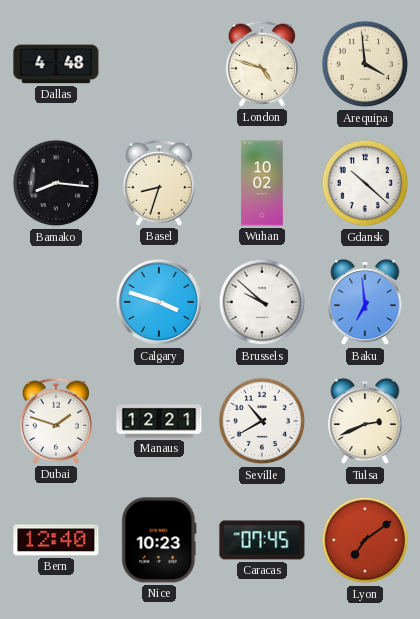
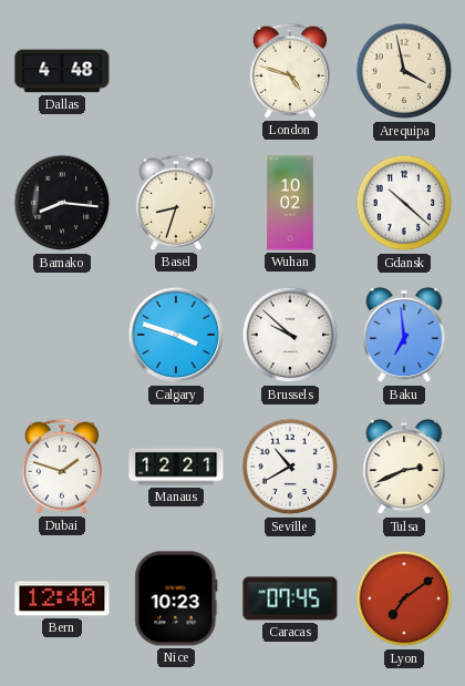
Arequipa: 3:59 -> 3:58 (404, 71)
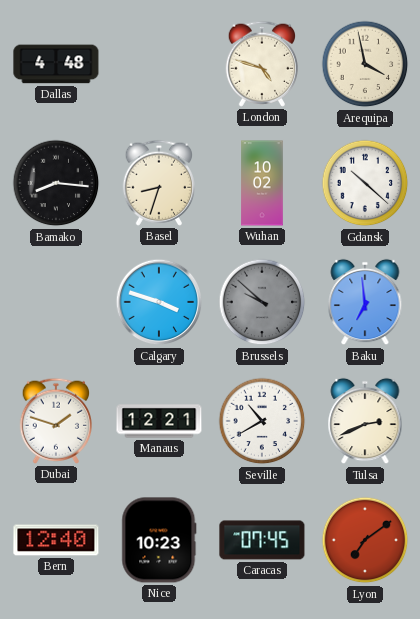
Brussels dial: white -> grey (262, 302)
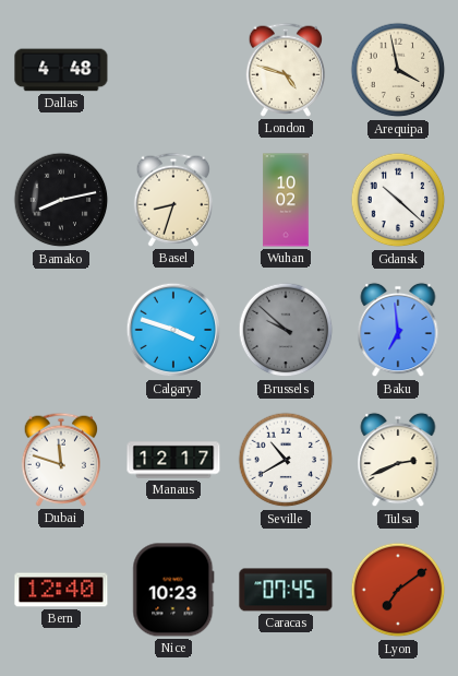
Bamako: 8:16 -> 8:13 (61, 200)
Dubai: 1:48 -> 11:48 (60, 460)
Manaus: 12:21 -> 12:17 (173, 460)
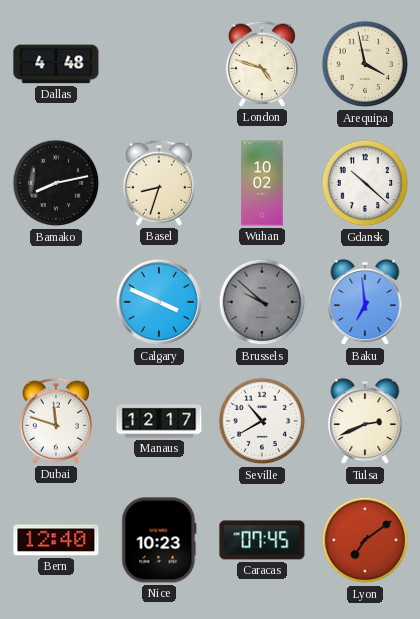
Calgary: 3:48 -> 3:49 (159, 302)
